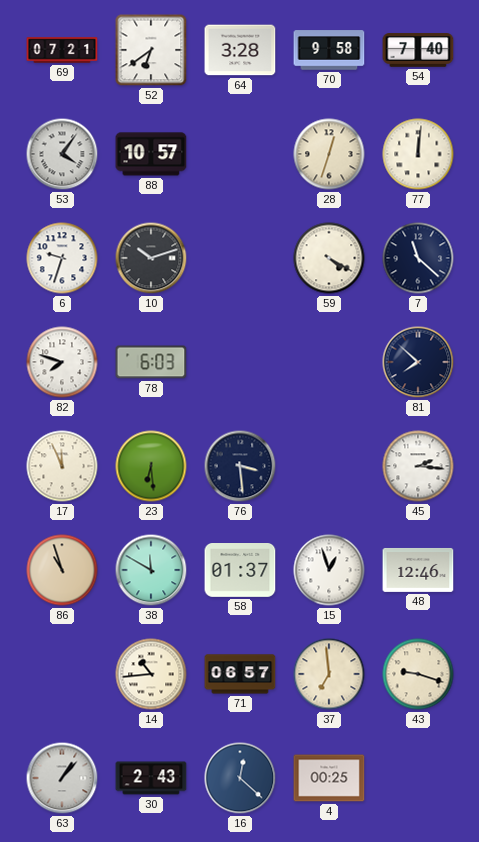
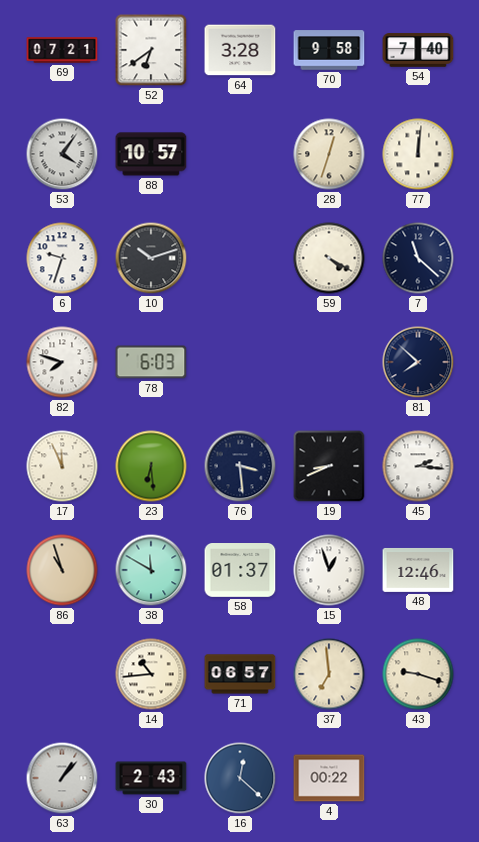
19: none -> 8:41 (329, 466)
4: 00:25 -> 00:22 (329, 778)
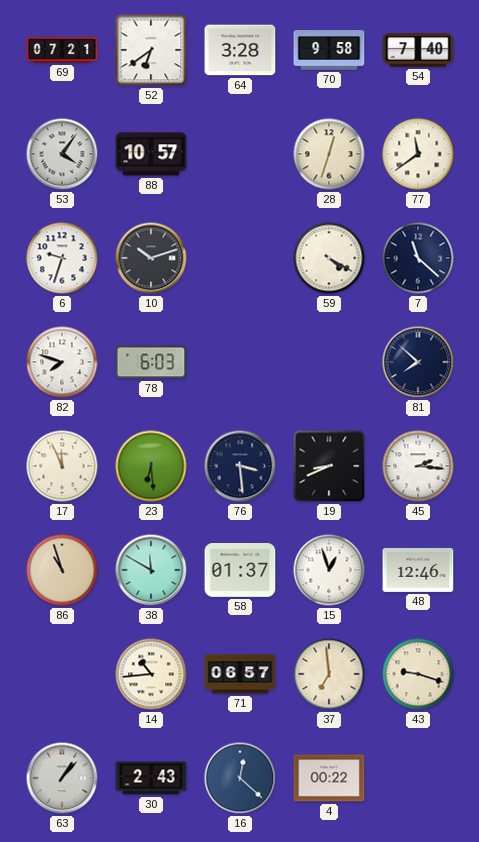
77: 12:01 -> 11:39 (418, 154)
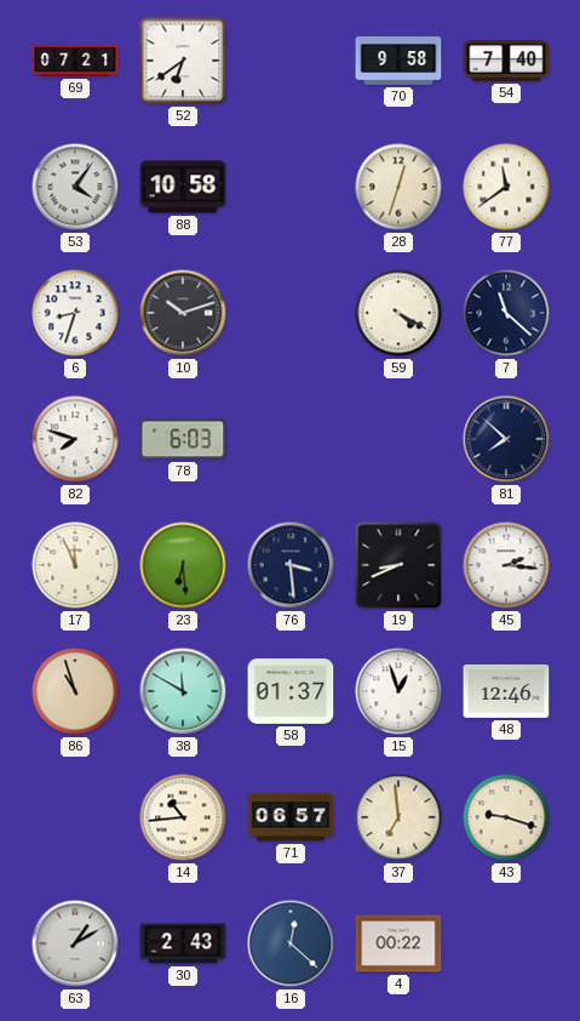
64: 3:28 -> none (240, 50)
88: 10:57 -> 10:58 (183, 187)
6: 9:33 -> 8:33 (75, 313)
63: 1:07 -> 1:10 (75, 943)
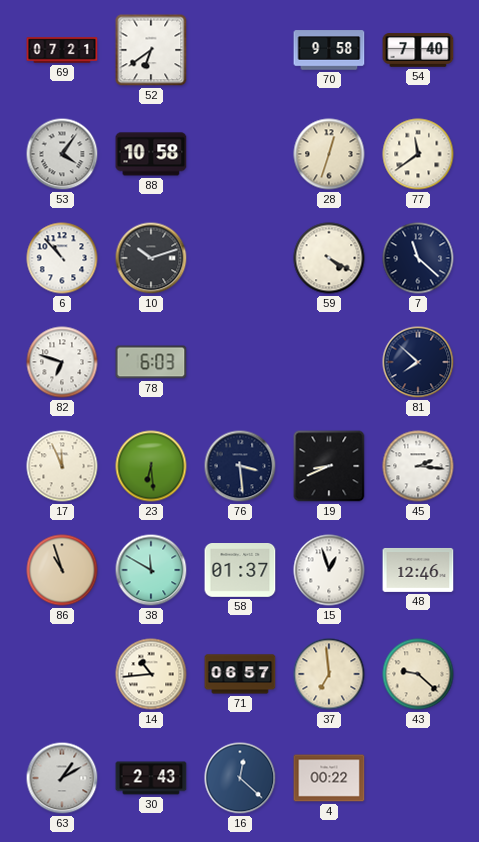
6: 8:33 -> 10:53 (62, 258)
82: 7:48 -> 6:48 (62, 362)
43: 9:18 -> 9:22 (418, 674)
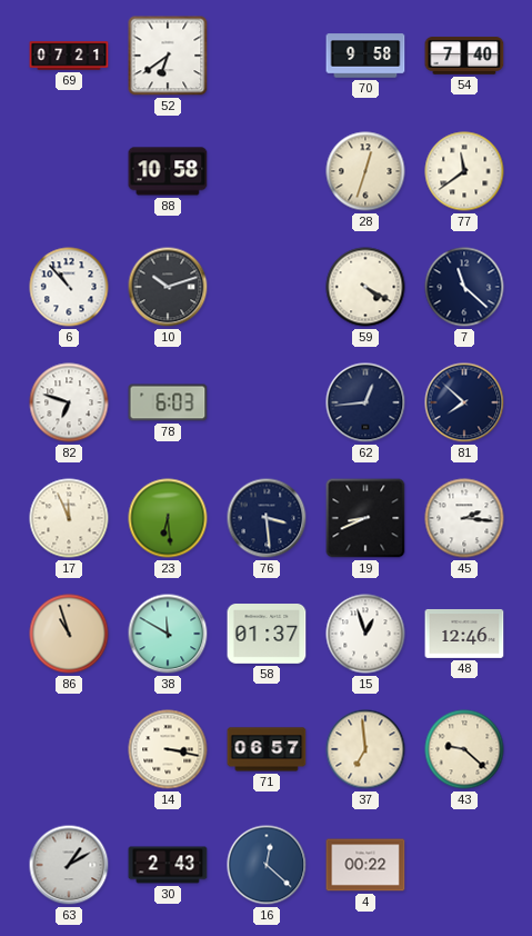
53: 4:06 -> none (62, 154)
62: none -> 12:44 (365, 402)
14: 10:44 -> 3:17 (168, 749)
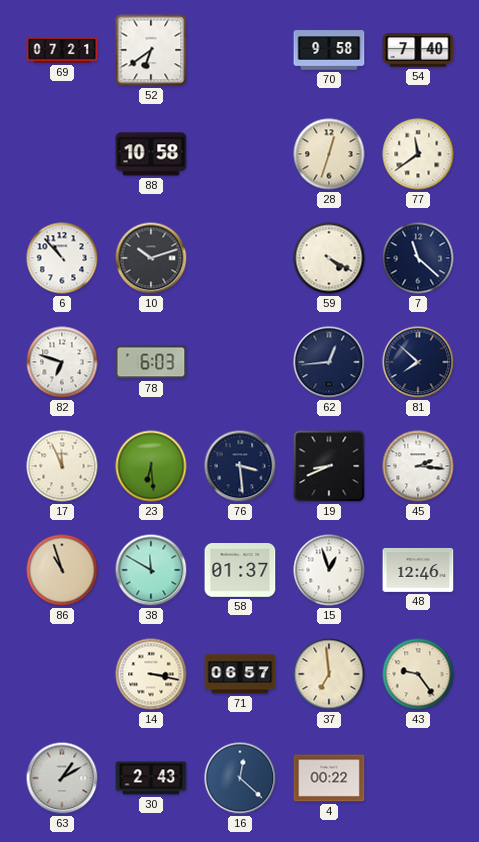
43: 9:22 -> 9:24 (418, 674)
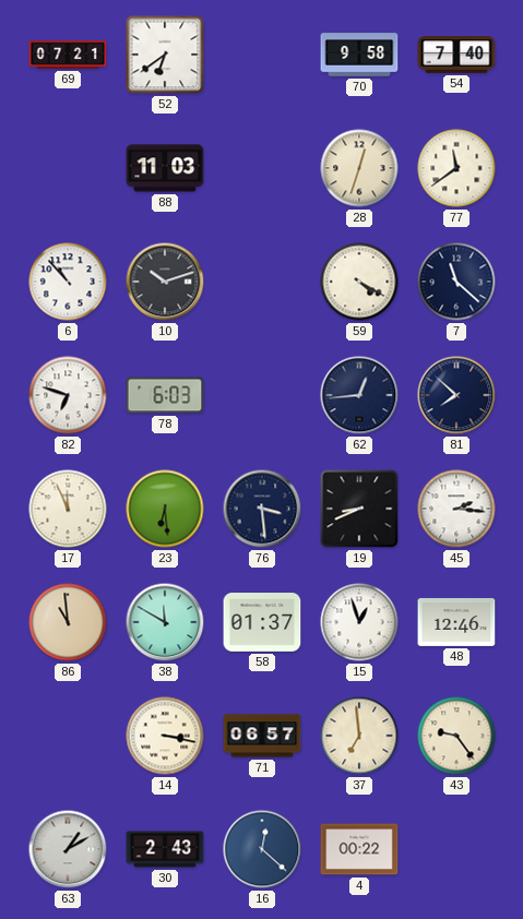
88: 10:58 -> 11:03 (165, 168)
86: 10:57 -> 10:59 (68, 622)
